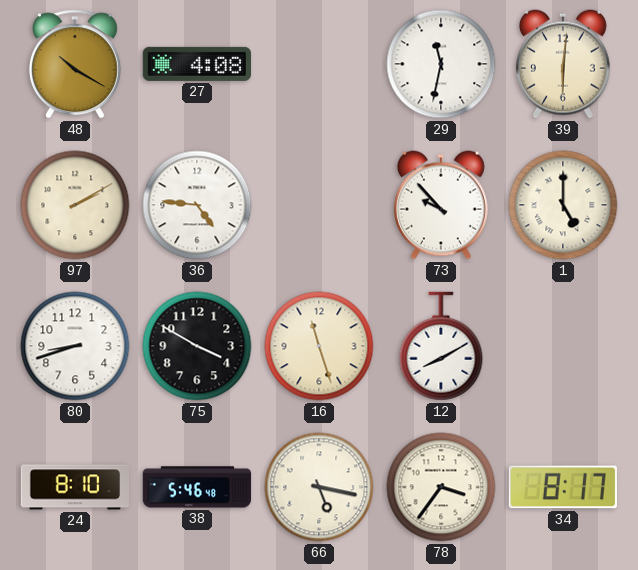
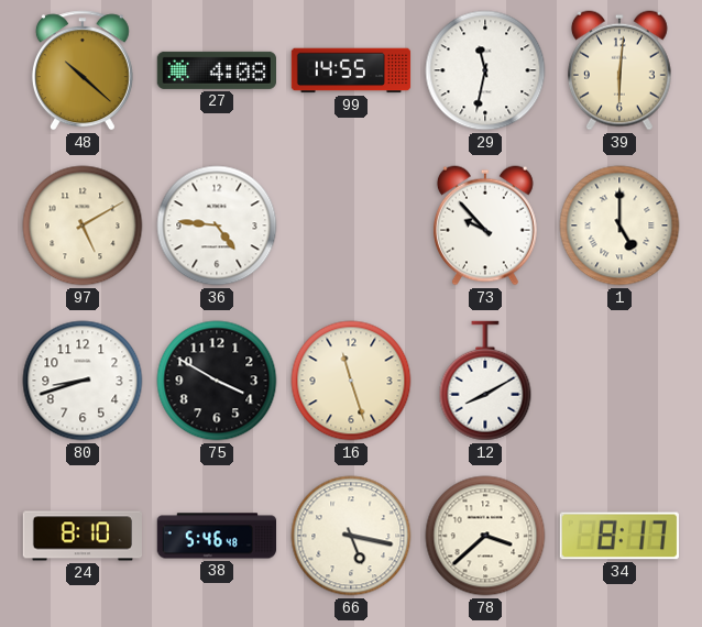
48: 10:20 -> 10:22 (83, 70)
99: none -> 14:55 (351, 70)
97: 2:10 -> 5:10 (83, 226)
78: 3:36 -> 3:38 (485, 536)
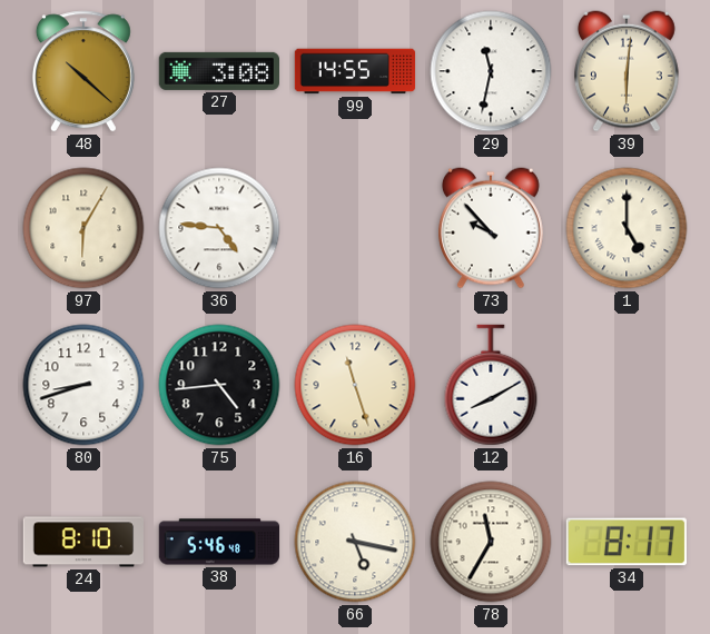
27: 4:08 -> 3:08 (218, 71)
97: 5:10 -> 6:05 (83, 228)
75: 3:50 -> 4:44 (219, 385)
78: 3:38 -> 11:35 (491, 542)
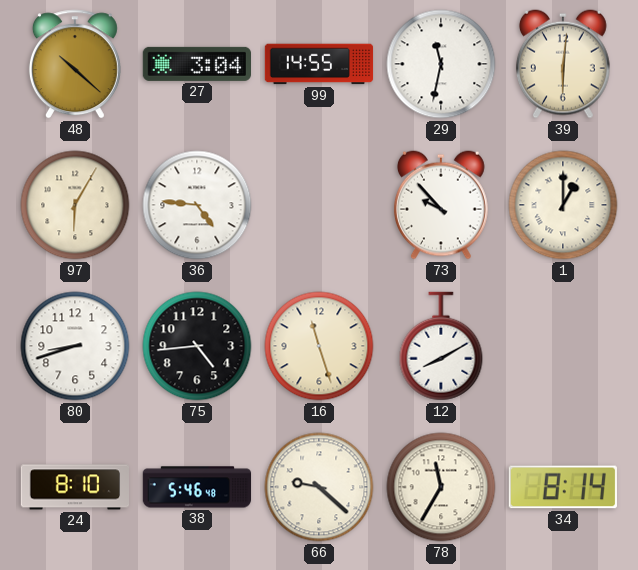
27: 3:08 -> 3:04 (196, 64)
1: 5:00 -> 1:00 (563, 205)
66: 5:17 -> 9:22 (319, 487)
34: 8:17 -> 8:14 (563, 487)
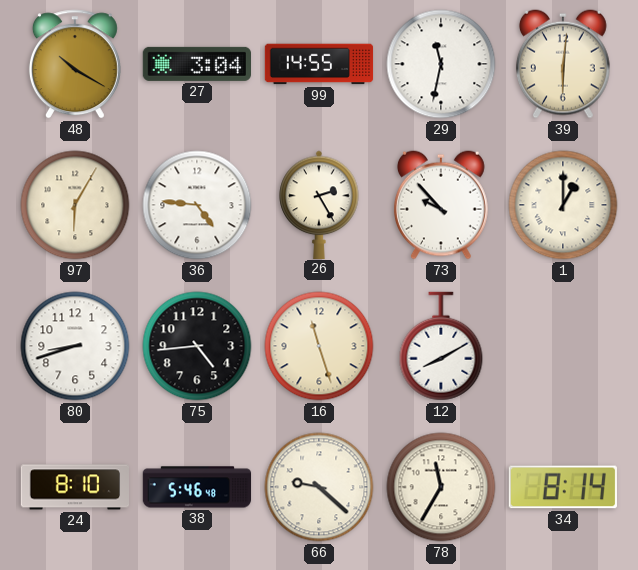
48: 10:22 -> 10:20 (75, 64)
26: none -> 2:25 (319, 204)
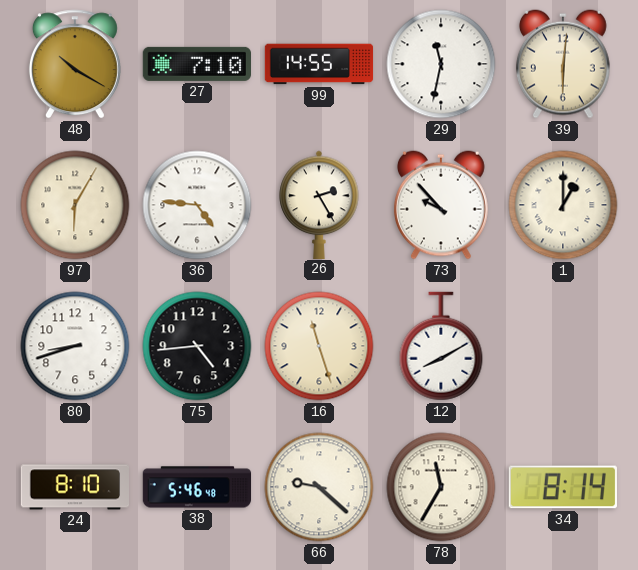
27: 3:04 -> 7:10 (196, 64)
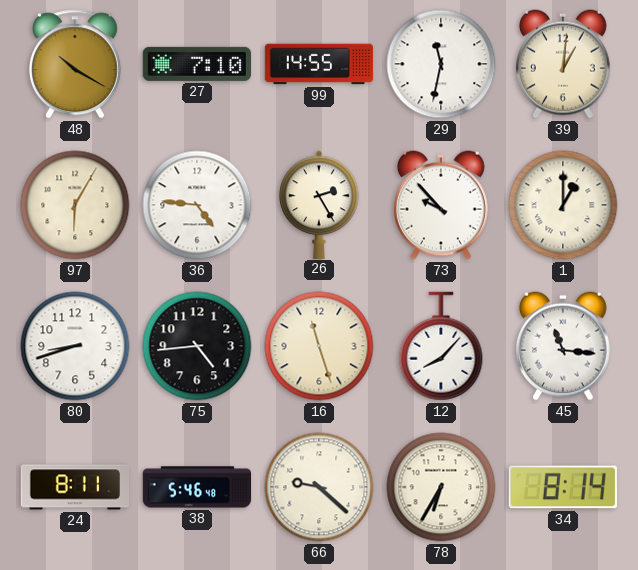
39: 6:01 -> 1:01 (563, 64)
12: 8:10 -> 8:07 (441, 346)
45: none -> 11:16 (563, 346)
24: 8:10 -> 8:11 (74, 487)
78: 11:35 -> 6:35 (441, 487)
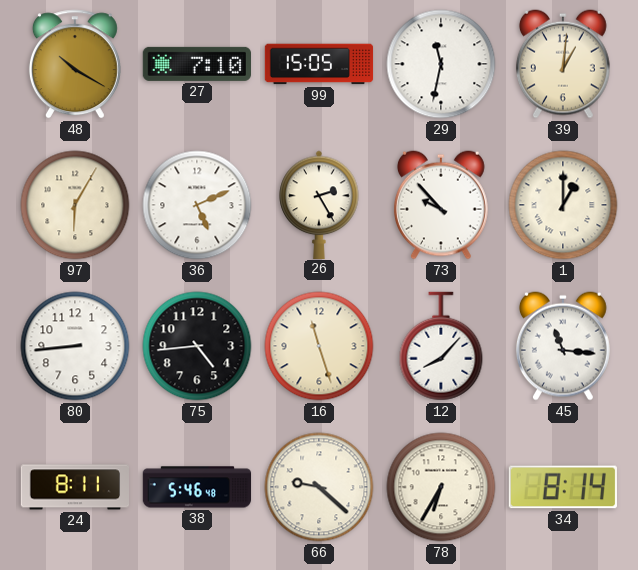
99: 14:55 -> 15:05 (319, 64)
36: 4:46 -> 5:11 (197, 205)
80: 8:42 -> 8:44 (75, 346)
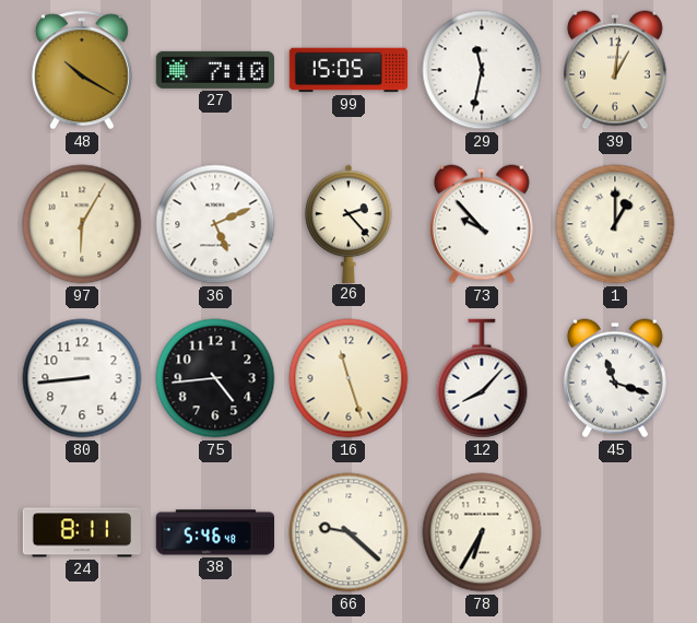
26: 2:25 -> 2:23 (349, 223)
45: 11:16 -> 11:18 (615, 378)
34: 8:14 -> none (563, 487)
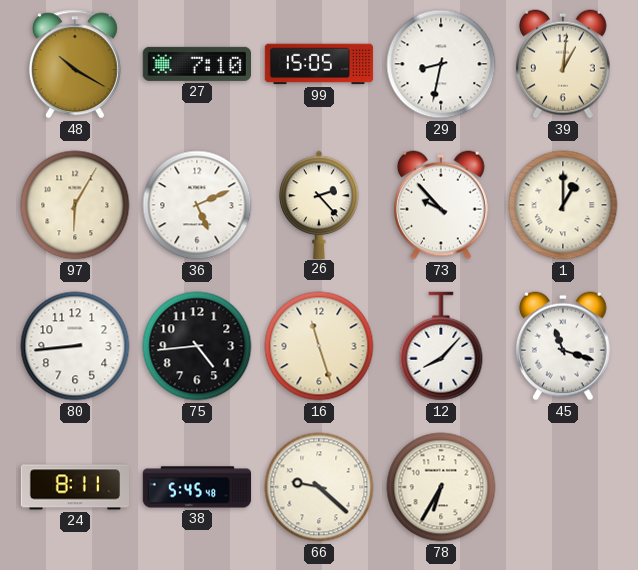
29: 11:32 -> 8:32 (441, 64)
38: 5:46 -> 5:45 (197, 487)
